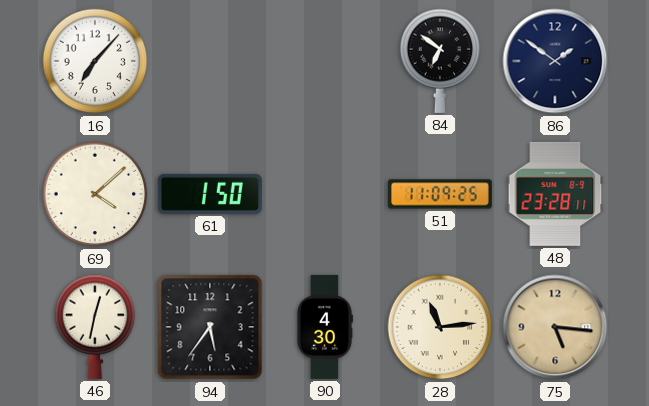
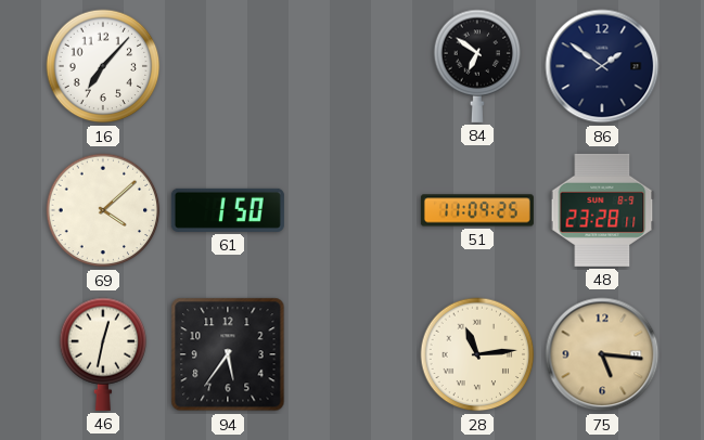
90: 4:30 -> none (325, 327)
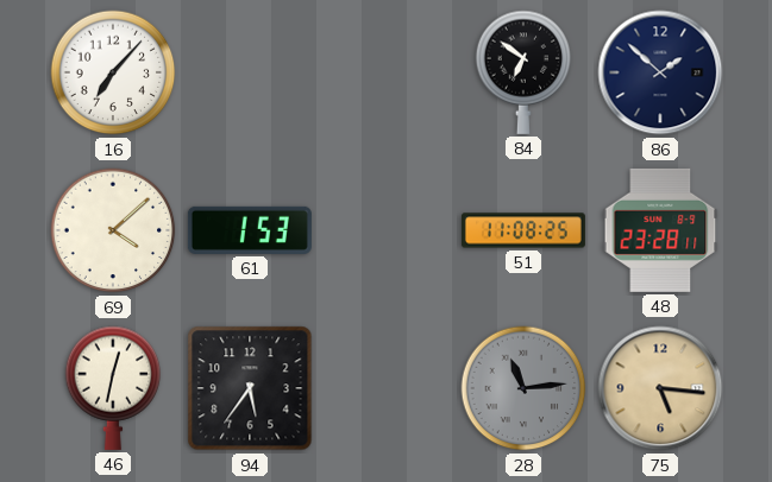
86: 1:51 -> 1:52 (660, 72)
61: 1:50 -> 1:53 (250, 230)
51: 11:09 -> 11:08 (523, 230)
28 dial: cream -> grey (523, 388)
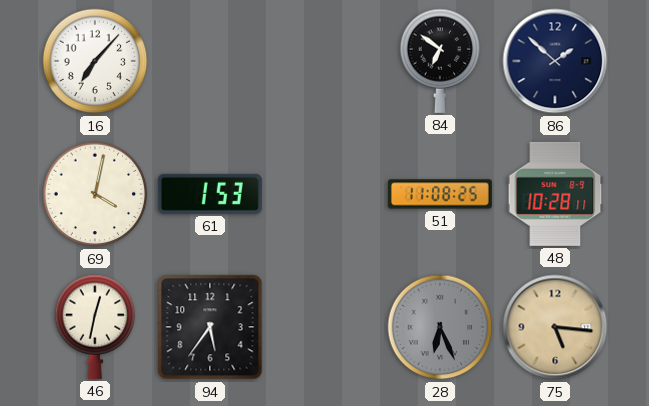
69: 4:08 -> 4:02 (95, 194)
48: 23:28 -> 10:28 (555, 194)
28: 11:14 -> 6:26 (440, 327)
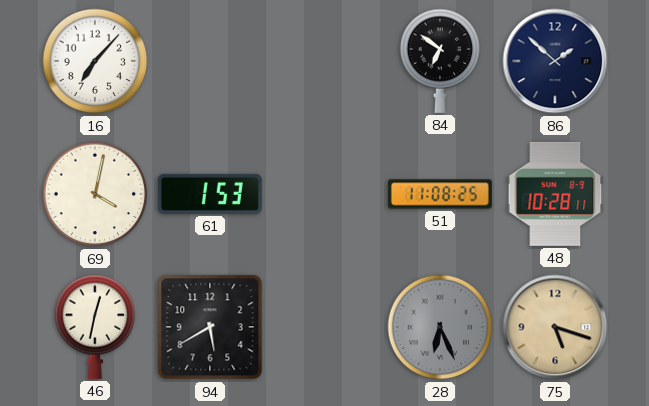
94: 5:36 -> 5:40 (210, 327)
75: 5:16 -> 5:18 (555, 327)
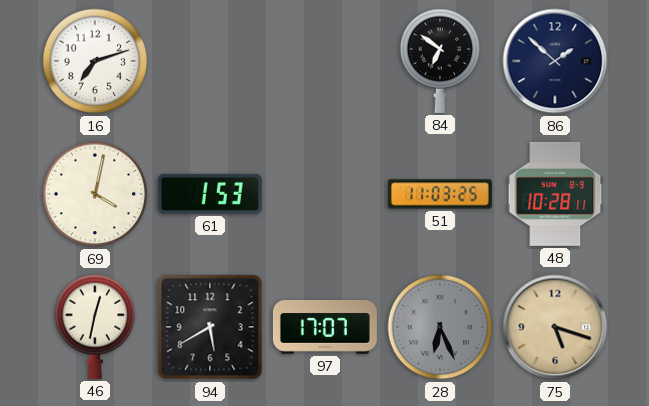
16: 7:07 -> 7:12 (95, 61)
51: 11:08 -> 11:03 (440, 194)
97: none -> 17:07 (325, 328)
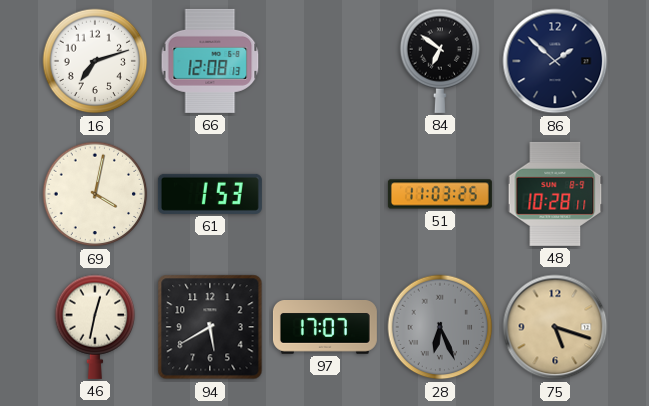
66: none -> 12:08 (210, 61)
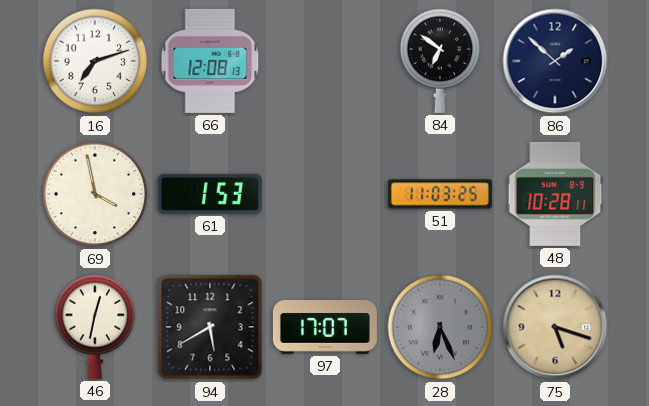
69: 4:02 -> 3:58 (95, 194)
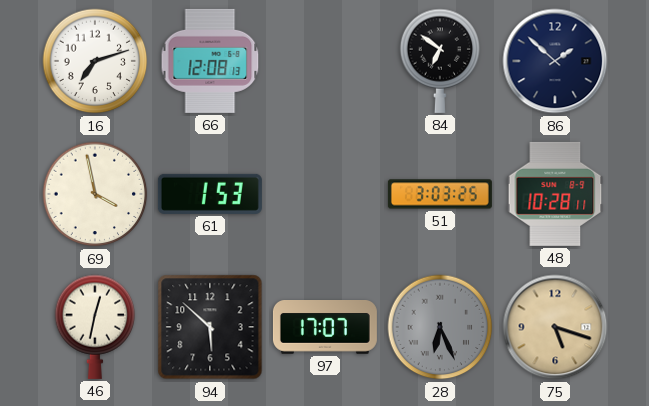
51: 11:03 -> 3:03 (440, 194)
94: 5:40 -> 5:52 (210, 327)
